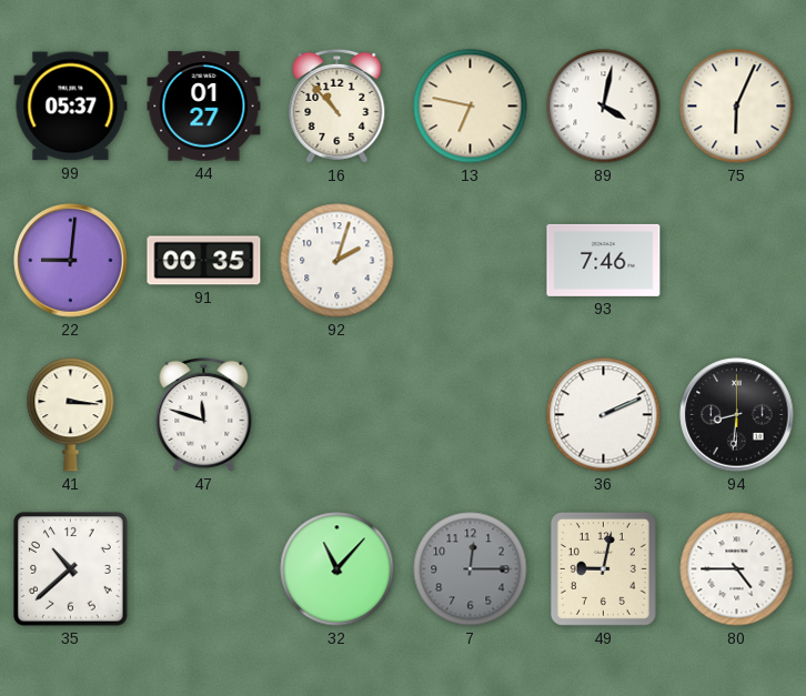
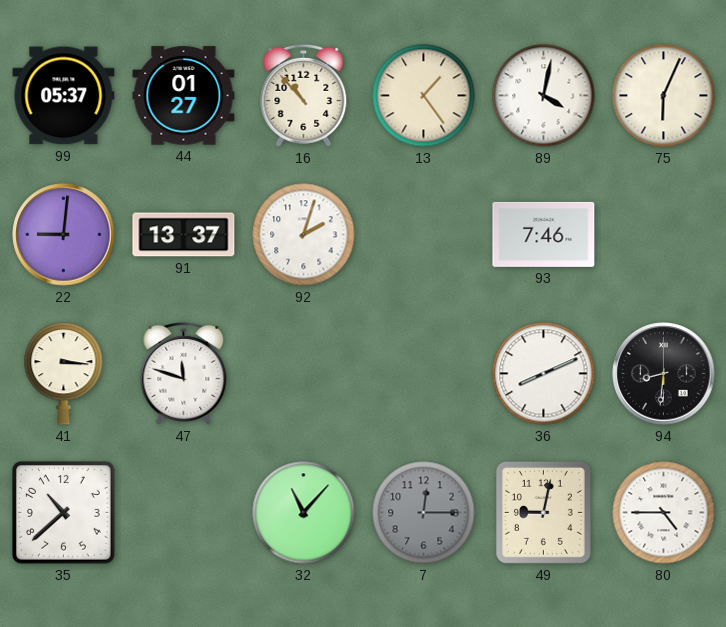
13: 6:47 -> 1:24 (424, 96)
91: 00:35 -> 13:37 (184, 235)
36: 2:11 -> 8:11 (544, 374)
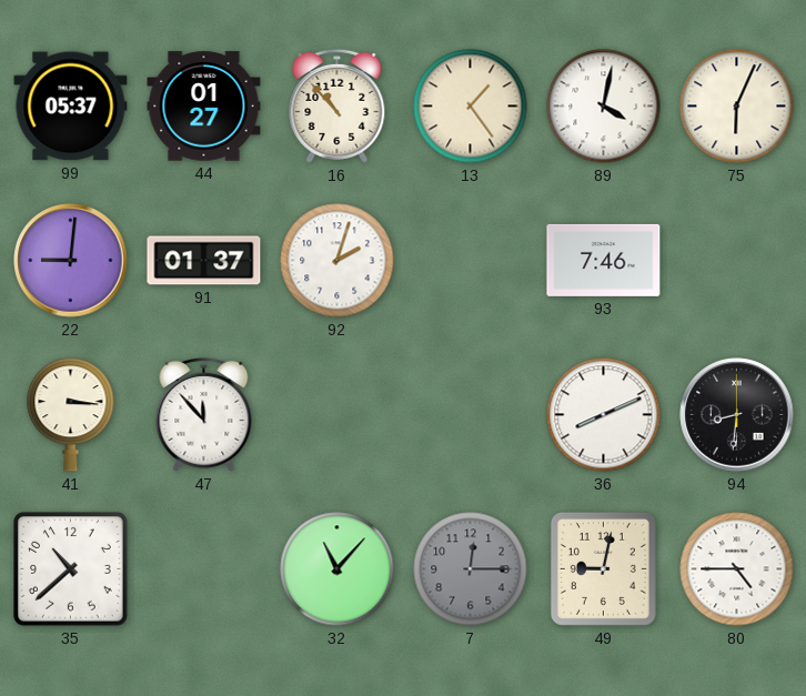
91: 13:37 -> 01:37 (204, 261)
47: 11:48 -> 11:53 (204, 414)
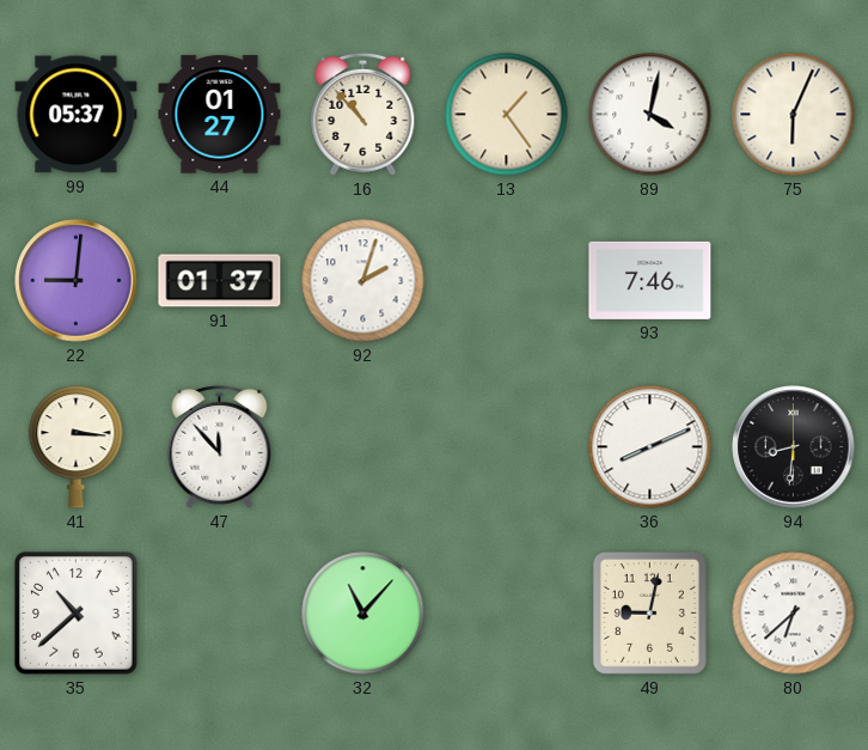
7: 12:15 -> none (471, 569)
80: 4:45 -> 6:38 (794, 614)
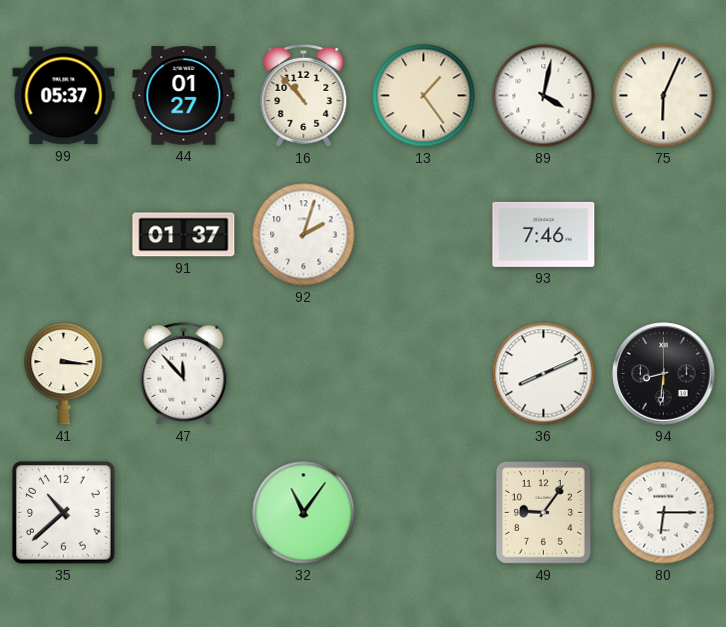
22: 9:01 -> none (77, 281)
32: 11:07 -> 11:06 (304, 513)
49: 9:02 -> 9:06 (543, 512)
80: 6:38 -> 6:15 (664, 513)
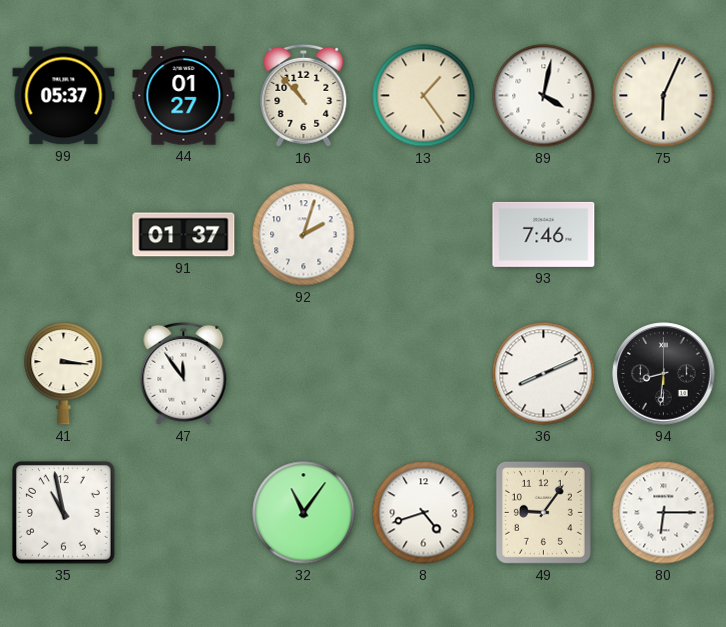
47: 11:53 -> 11:54 (184, 373)
35: 10:38 -> 10:58 (64, 513)
8: none -> 4:42 (424, 513)
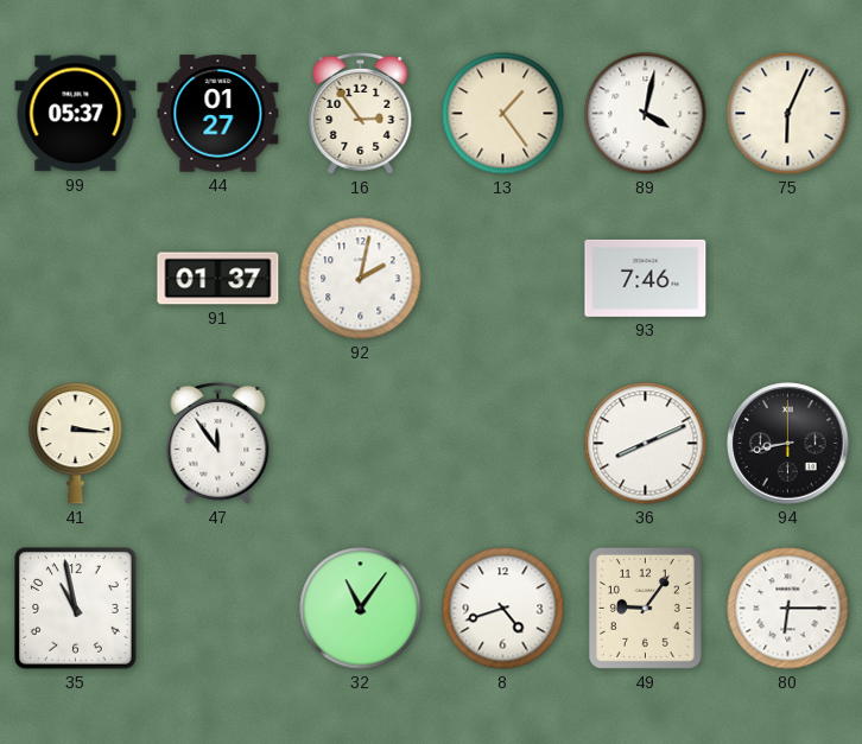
16: 10:53 -> 2:54 (361, 113)
92: 2:03 -> 2:02 (361, 279)
94: 8:31 -> 8:43 (788, 444)
